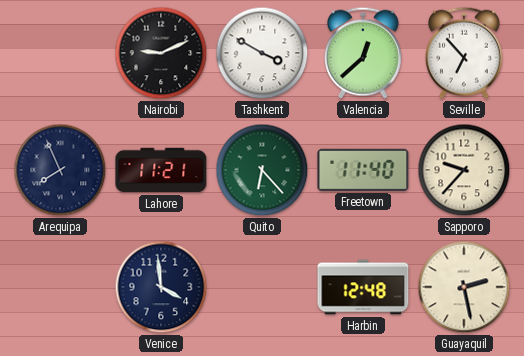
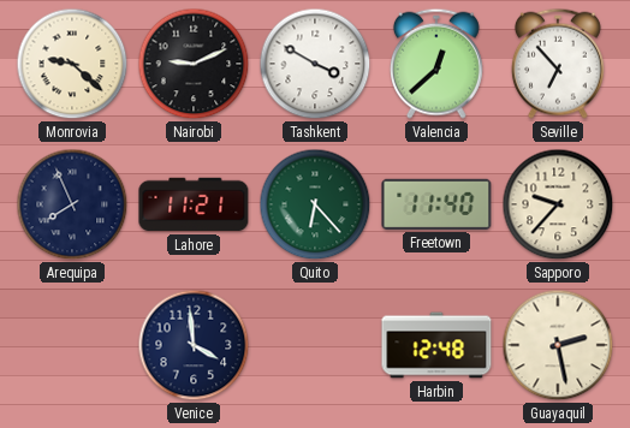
Monrovia: none -> 9:22 (72, 64)
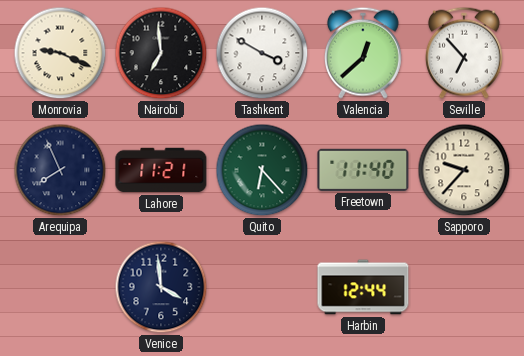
Monrovia: 9:22 -> 9:19 (60, 53)
Nairobi: 9:11 -> 6:59 (161, 53)
Harbin: 12:48 -> 12:44 (363, 287)
Guayaquil: 2:28 -> none (558, 345)
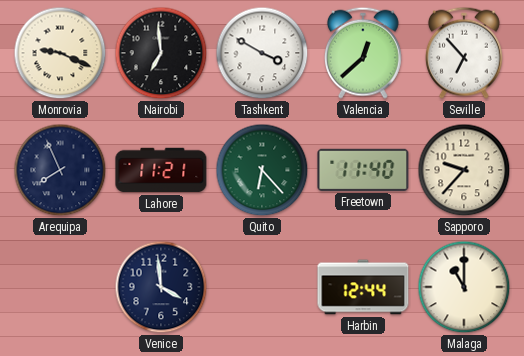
Malaga: none -> 11:00 (464, 287)
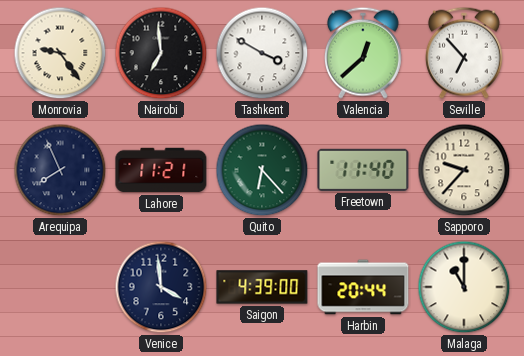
Monrovia: 9:19 -> 9:24 (60, 53)
Saigon: none -> 4:39 (262, 287)
Harbin: 12:44 -> 20:44 (363, 287)
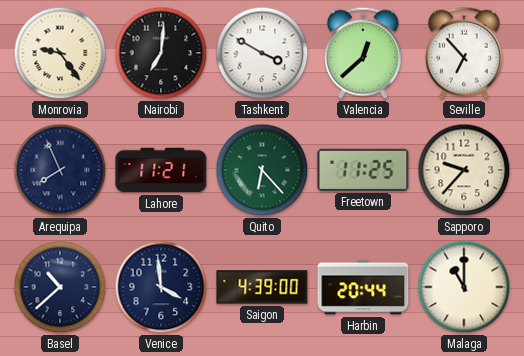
Nairobi: 6:59 -> 7:01 (161, 53)
Freetown: 11:40 -> 11:25 (363, 170)
Basel: none -> 10:38 (60, 287)
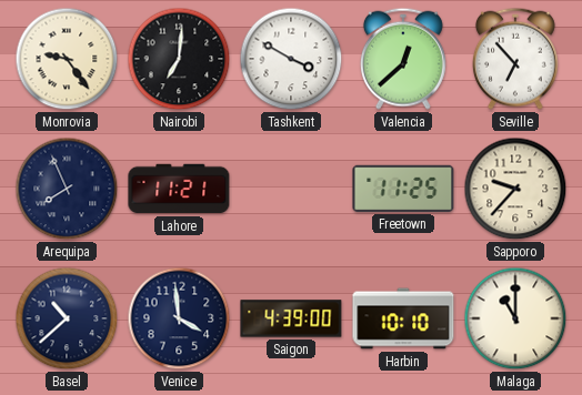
Quito: 6:23 -> none (262, 170)
Harbin: 20:44 -> 10:10 (403, 318)
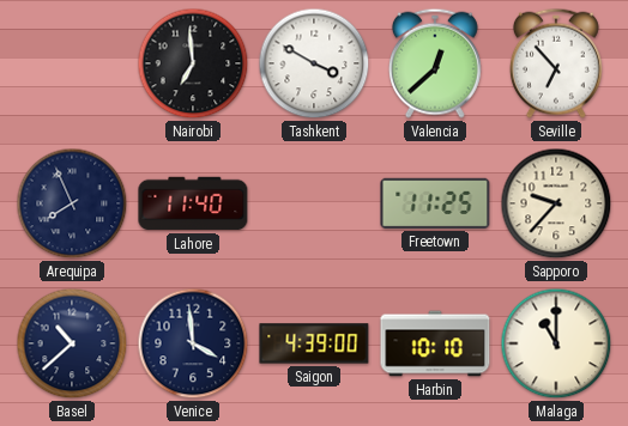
Monrovia: 9:24 -> none (67, 59)
Nairobi: 7:01 -> 6:59 (193, 63)
Lahore: 11:21 -> 11:40 (193, 203)
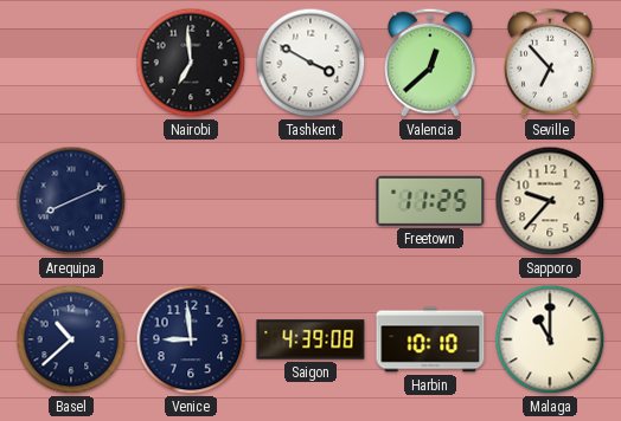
Arequipa: 7:56 -> 8:11 (71, 201)
Lahore: 11:40 -> none (193, 203)
Venice: 3:59 -> 8:59 (191, 339)
Saigon: 4:39:00 -> 4:39:08 (310, 339)
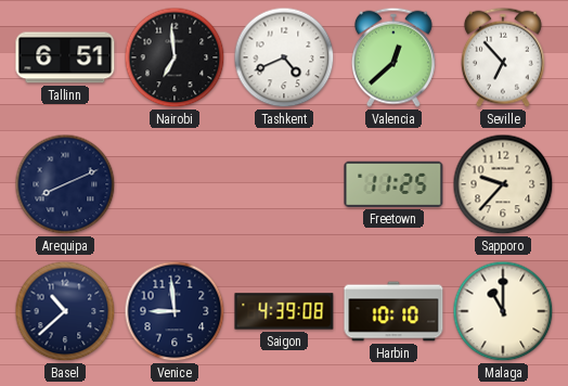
Tallinn: none -> 6:51 (65, 57)
Tashkent: 3:50 -> 4:41 (284, 57)
